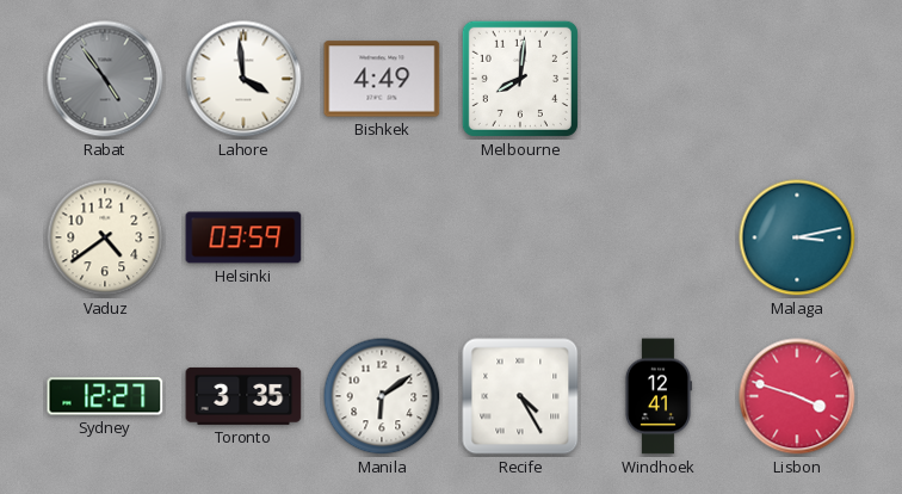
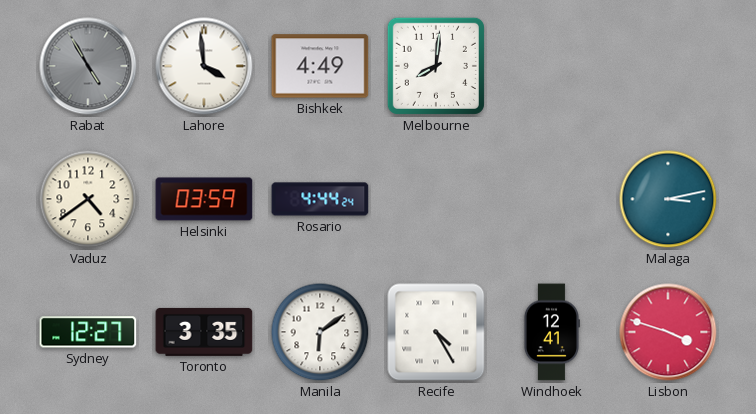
Rabat: 4:54 -> 4:55 (88, 66)
Rosario: none -> 4:44 (320, 199)
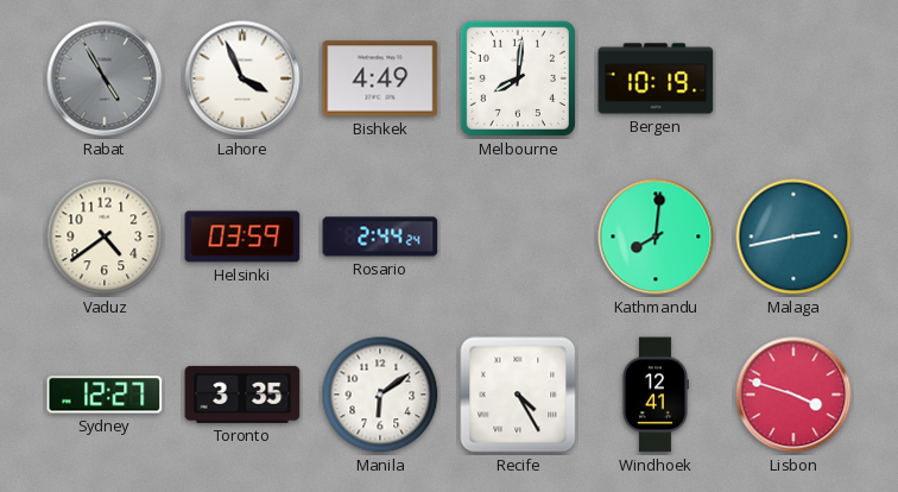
Lahore: 3:59 -> 3:56 (242, 78)
Bergen: none -> 10:19 (656, 78)
Rosario: 4:44 -> 2:44 (380, 236)
Kathmandu: none -> 8:01 (656, 236)
Malaga: 3:13 -> 2:43 (793, 236)
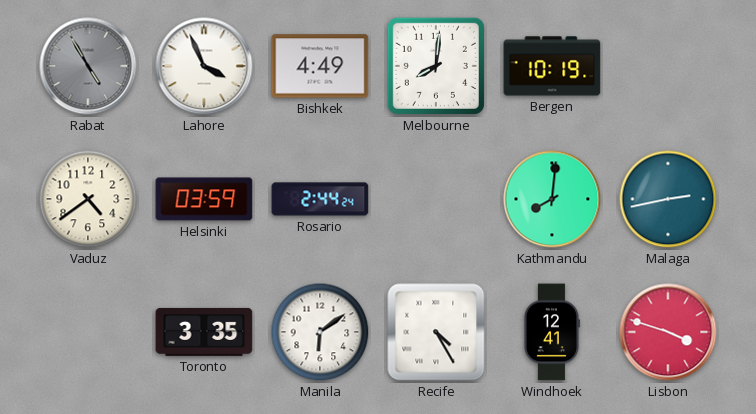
Sydney: 12:27 -> none (105, 395)
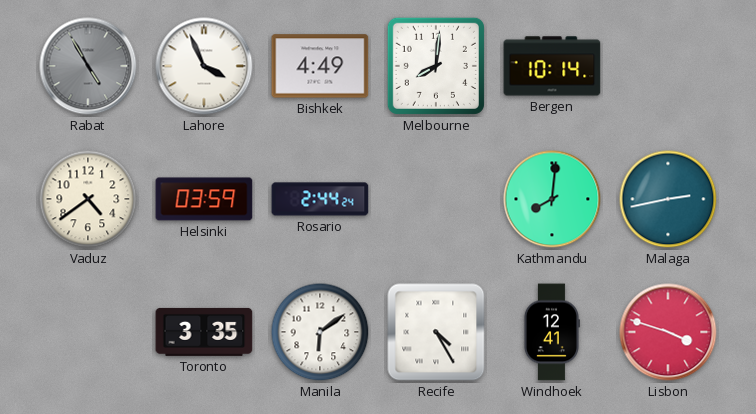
Bergen: 10:19 -> 10:14 (552, 66)
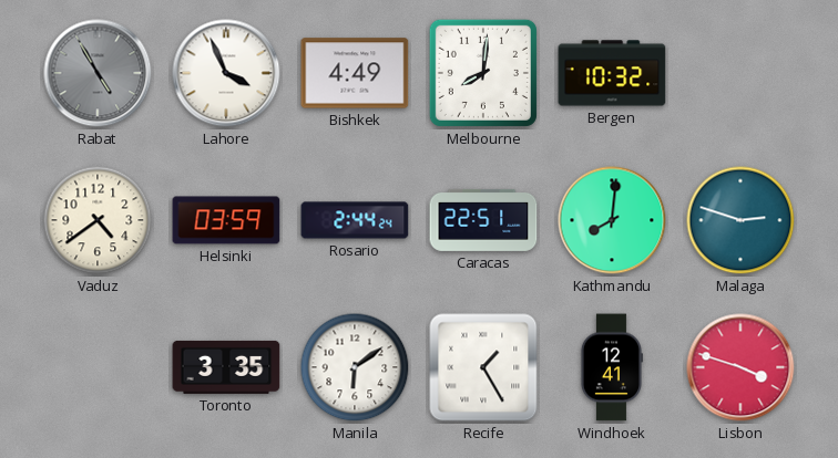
Bergen: 10:14 -> 10:32 (612, 73)
Caracas: none -> 22:51 (483, 220)
Malaga: 2:43 -> 2:48 (740, 220)
Recife: 4:25 -> 1:25 (483, 367)
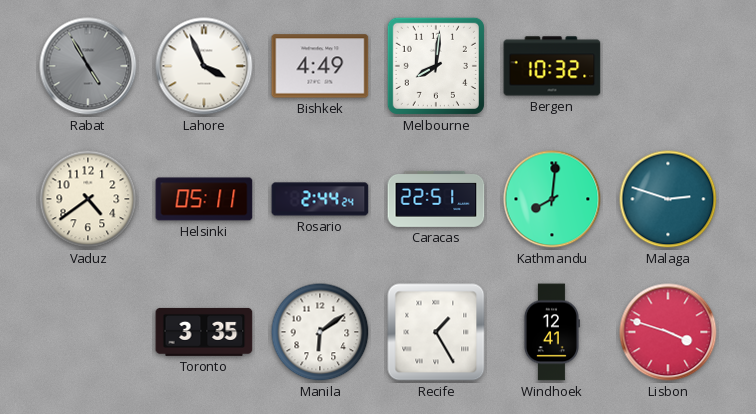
Helsinki: 03:59 -> 05:11 (204, 199)
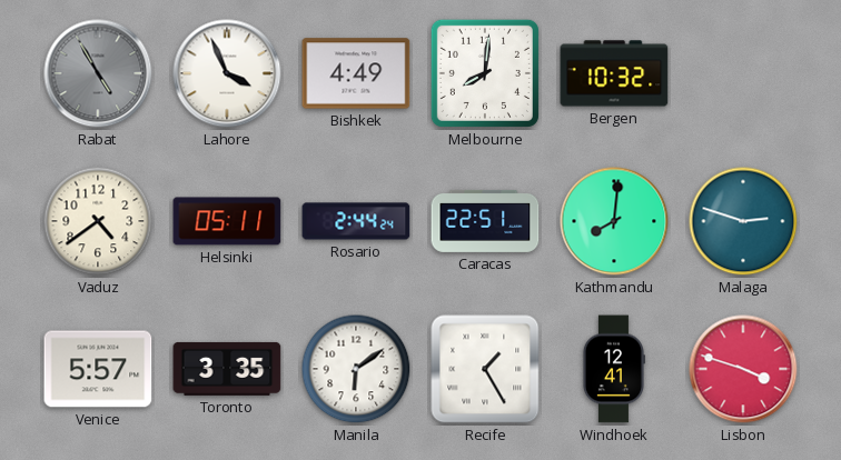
Venice: none -> 5:57 (98, 369)
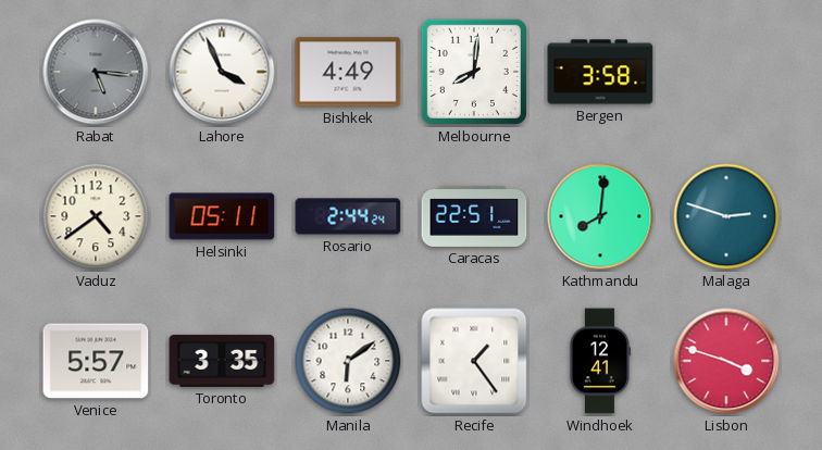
Rabat: 4:55 -> 5:16 (96, 72)
Bergen: 10:32 -> 3:58 (600, 72)
Recife: 1:25 -> 1:24 (474, 361)
